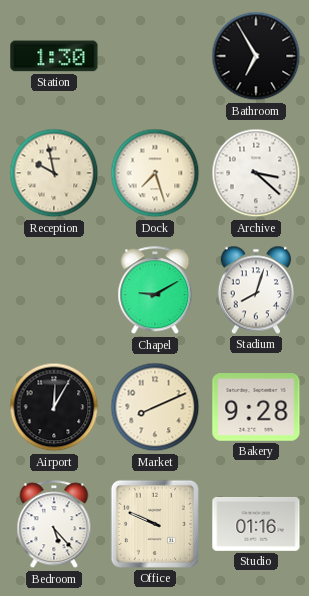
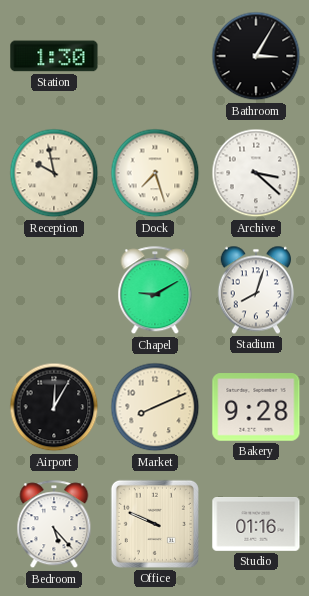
Bathroom: 6:55 -> 3:05 (256, 56)
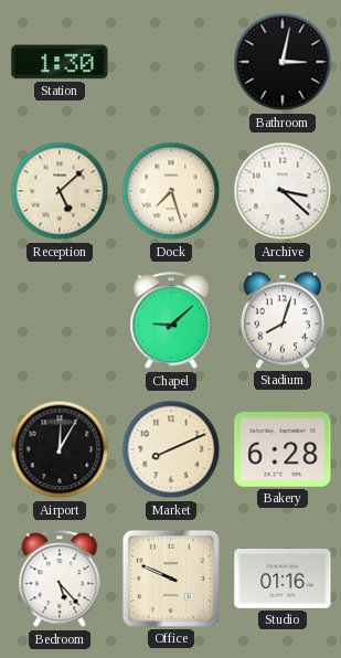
Bathroom: 3:05 -> 3:02 (283, 62)
Reception: 9:58 -> 5:08 (60, 191)
Chapel: 9:10 -> 9:08 (171, 321)
Bakery: 9:28 -> 6:28 (283, 449)
